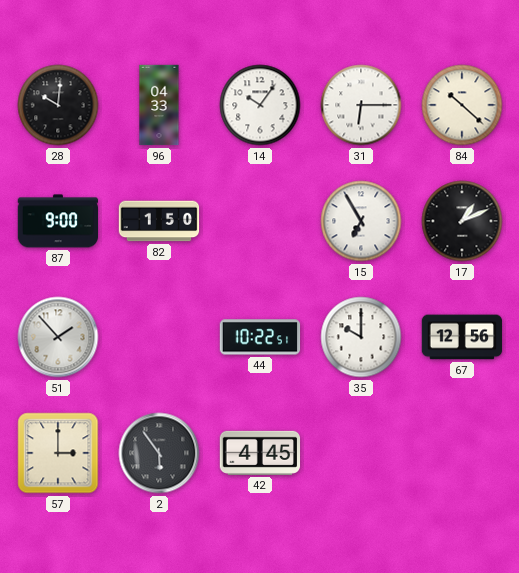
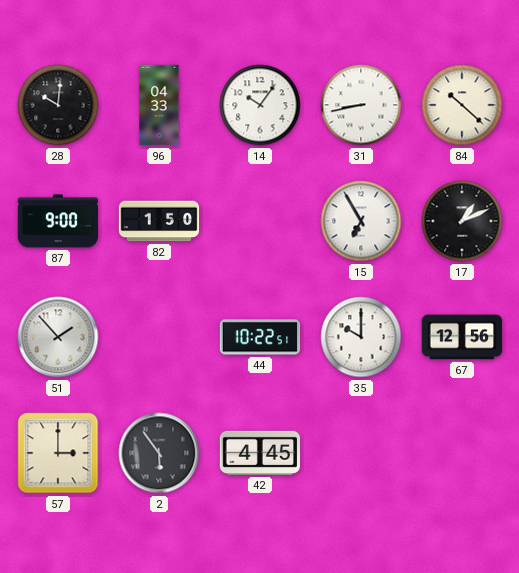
31: 6:15 -> 8:43 (361, 105)
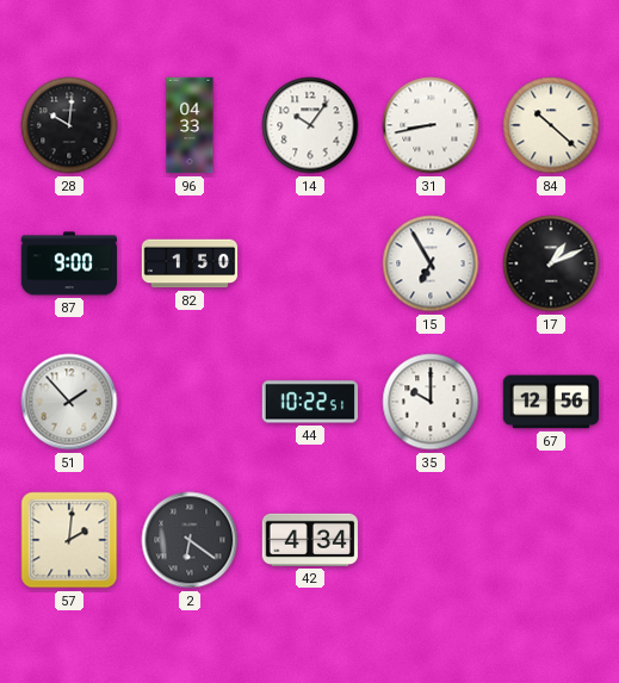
57: 3:00 -> 2:01 (69, 540)
2: 5:54 -> 6:21 (190, 540)
42: 4:45 -> 4:34 (310, 540)
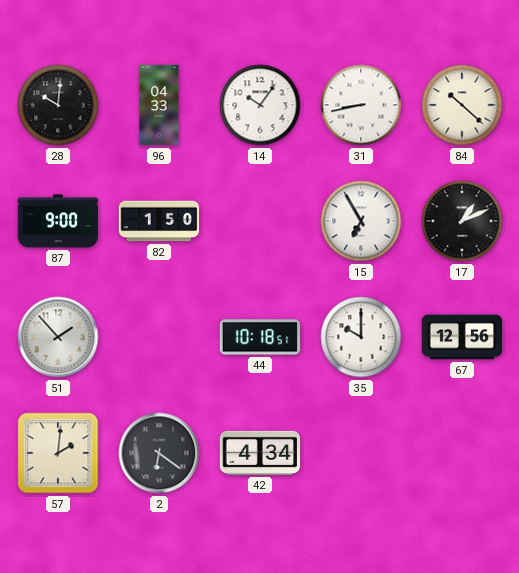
44: 10:22 -> 10:18 (260, 337)
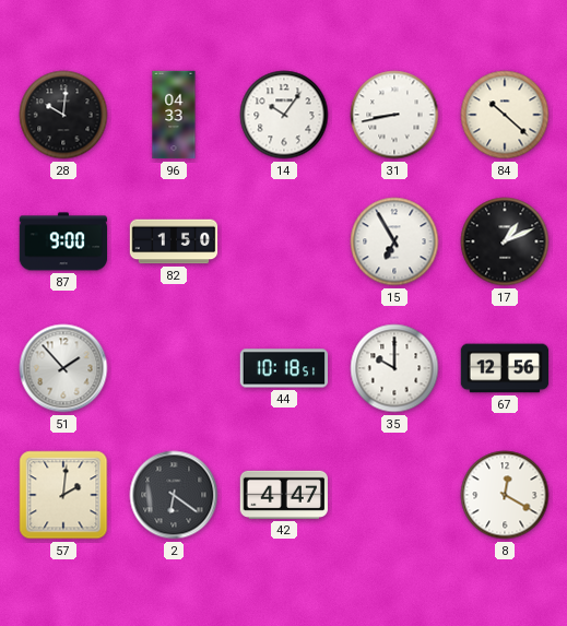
42: 4:34 -> 4:47 (284, 495)
8: none -> 12:20 (505, 495)
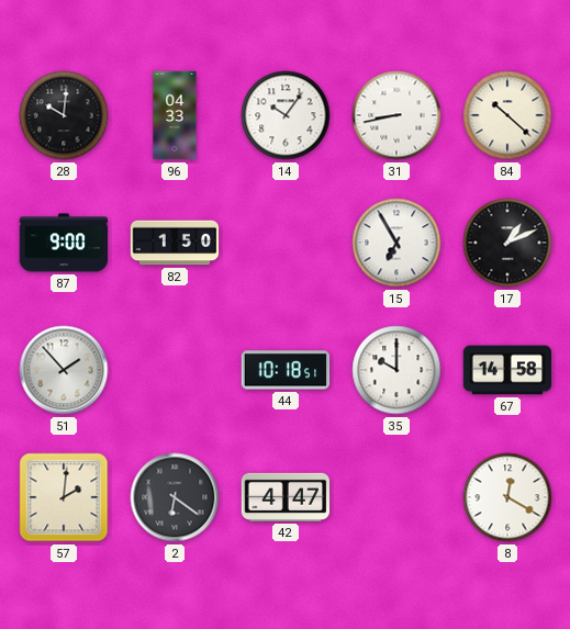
67: 12:56 -> 14:58 (507, 370)
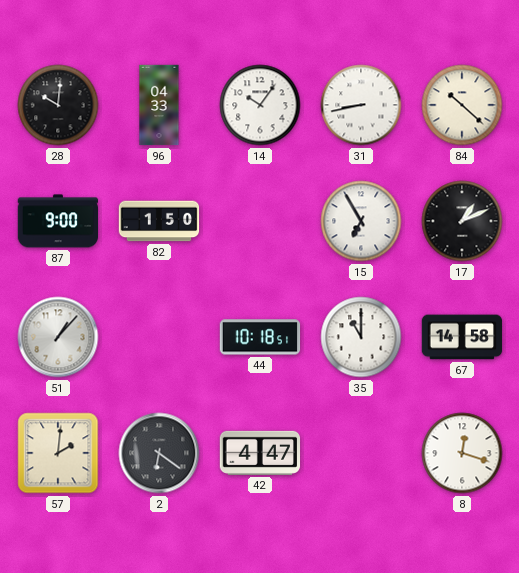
51: 1:53 -> 1:07 (58, 337)
35: 10:00 -> 11:00 (361, 337)
8: 12:20 -> 12:18 (462, 453)
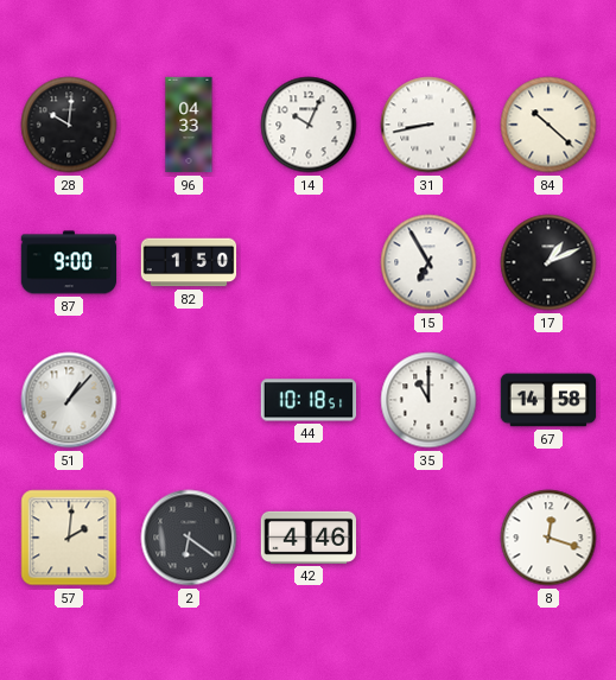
14: 10:06 -> 10:04 (309, 125)
42: 4:47 -> 4:46 (309, 538)
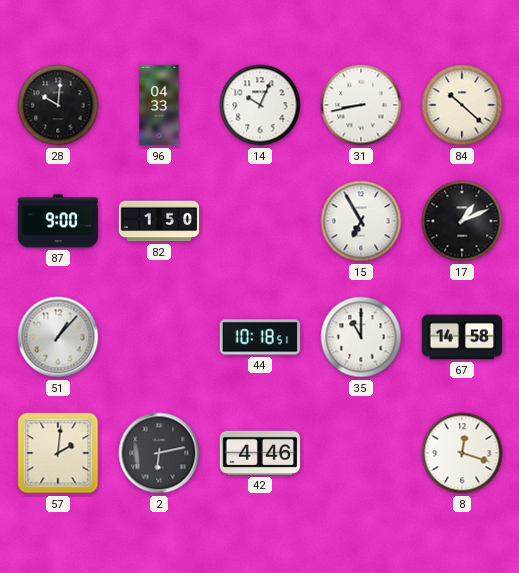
2: 6:21 -> 6:13 (159, 453)
